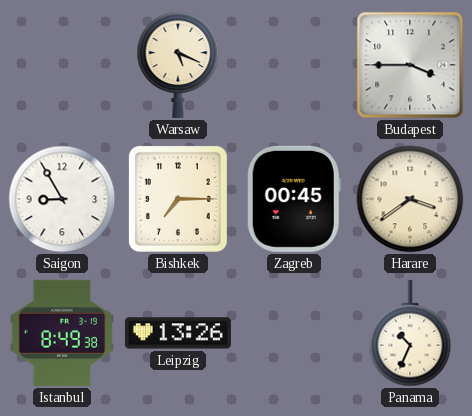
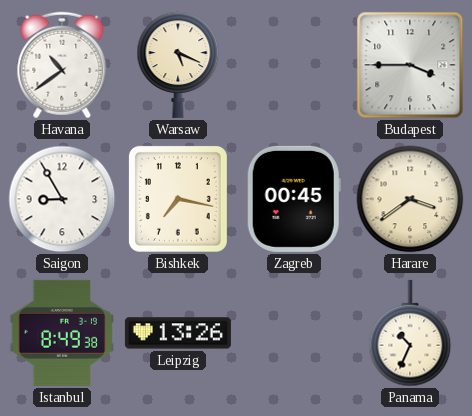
Havana: none -> 10:39 (62, 65)
Bishkek: 7:15 -> 7:17 (178, 199)
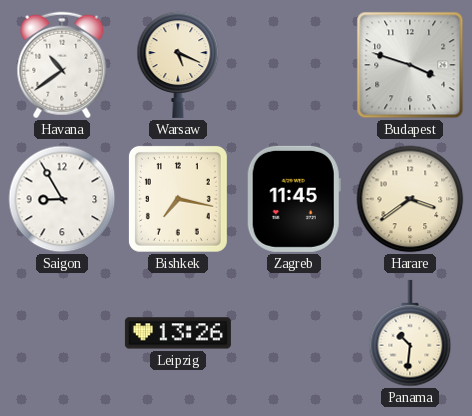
Budapest: 3:45 -> 3:48 (410, 65)
Zagreb: 00:45 -> 11:45 (294, 199)
Istanbul: 8:49 -> none (61, 333)
Panama: 10:34 -> 10:31 (410, 333)
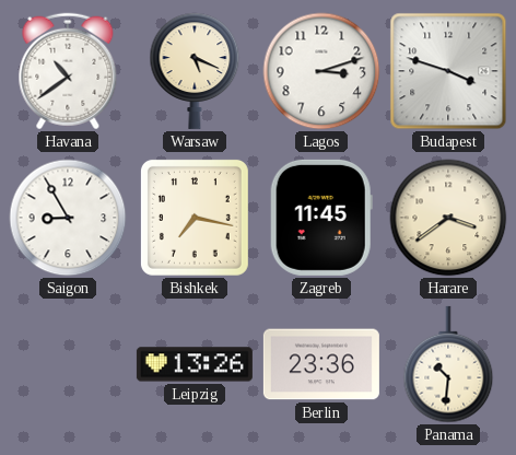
Lagos: none -> 3:12 (321, 71)
Berlin: none -> 23:36 (321, 364)
